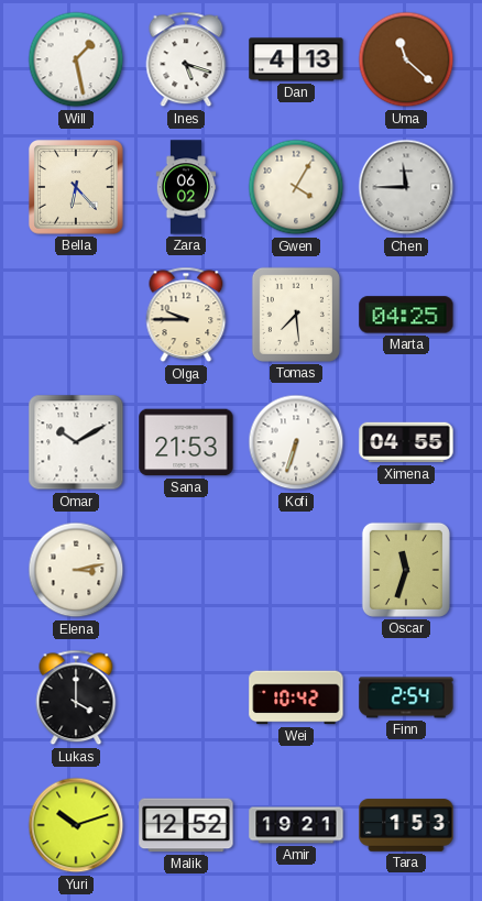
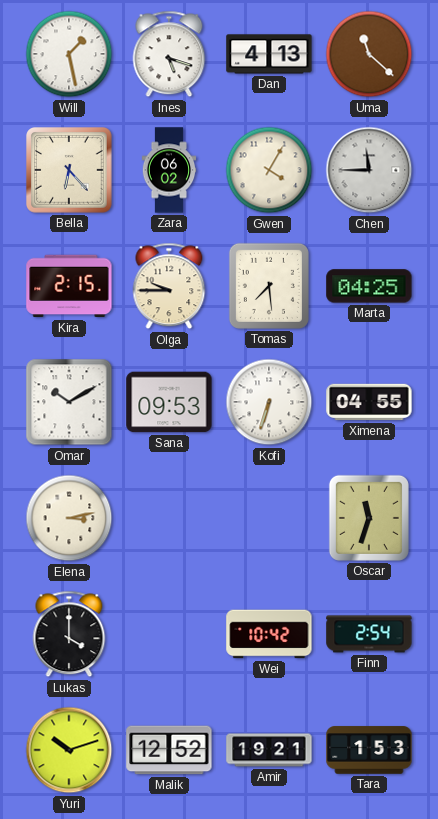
Kira: none -> 2:15 (69, 286)
Sana: 21:53 -> 09:53 (169, 402)
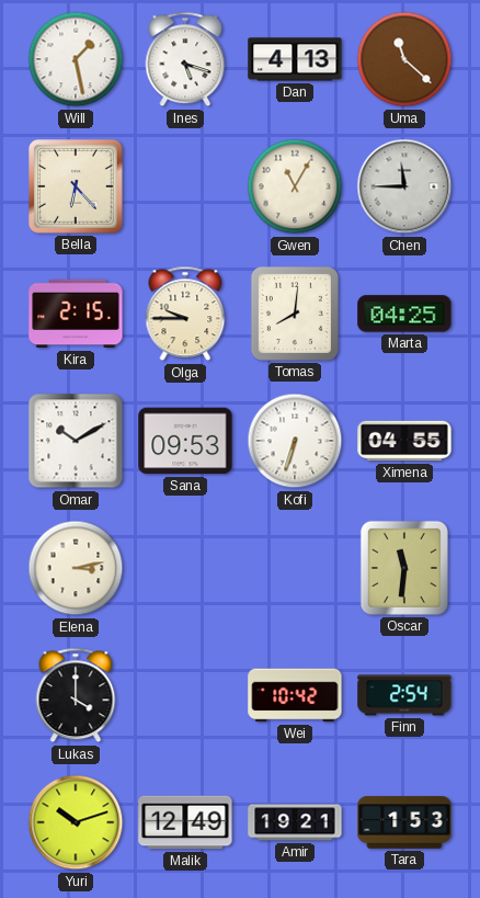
Zara: 06:02 -> none (169, 170)
Gwen: 4:05 -> 11:05 (295, 186)
Tomas: 7:29 -> 8:01 (295, 314)
Oscar: 11:33 -> 11:31 (404, 568)
Malik: 12:52 -> 12:49 (185, 822)
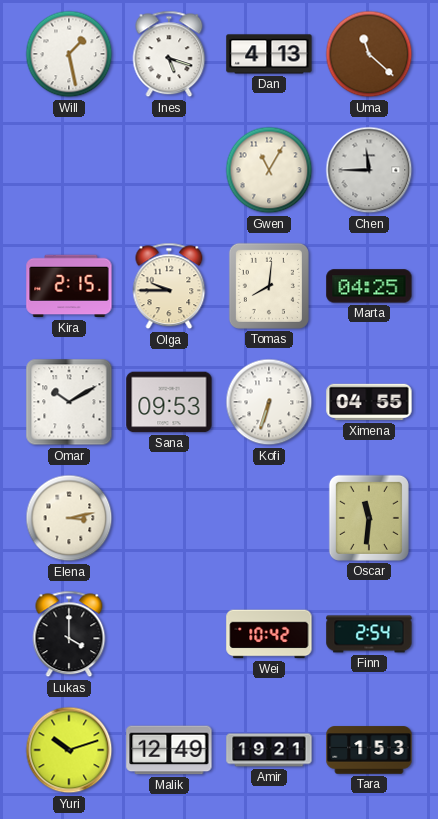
Bella: 6:23 -> none (77, 187)
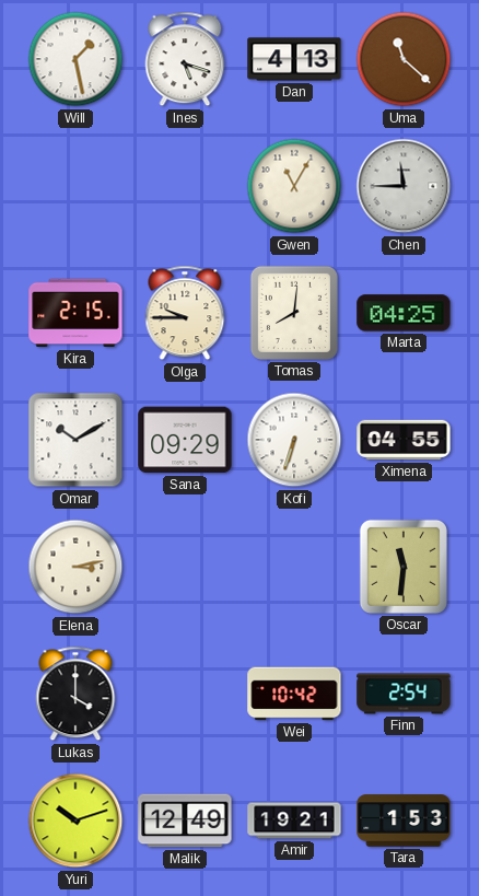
Sana: 09:53 -> 09:29 (185, 440)
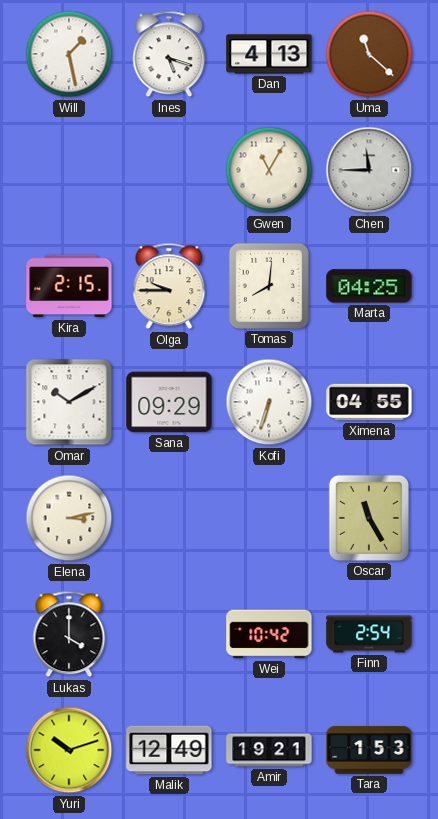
Oscar: 11:31 -> 11:25 (369, 518)
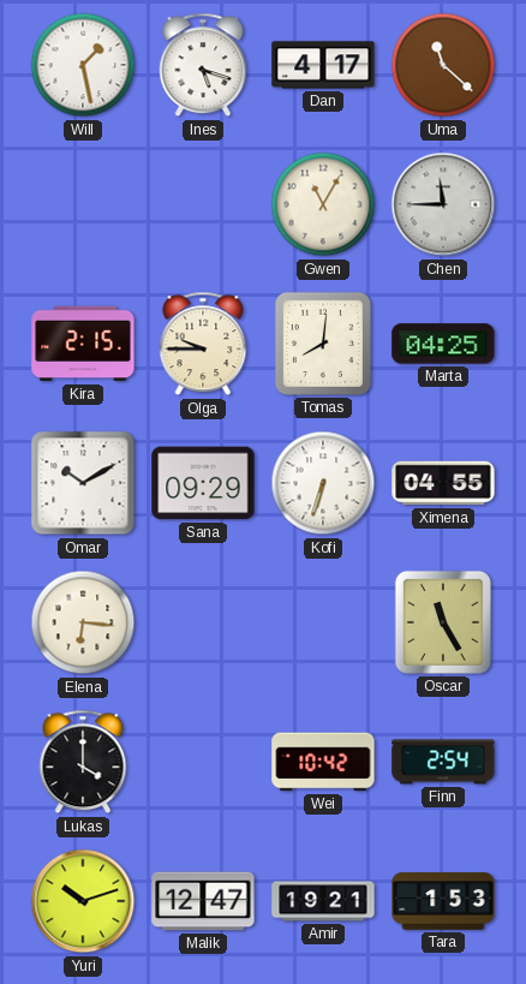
Dan: 4:13 -> 4:17 (323, 65)
Elena: 3:13 -> 6:16 (83, 622)
Malik: 12:49 -> 12:47 (203, 901)
